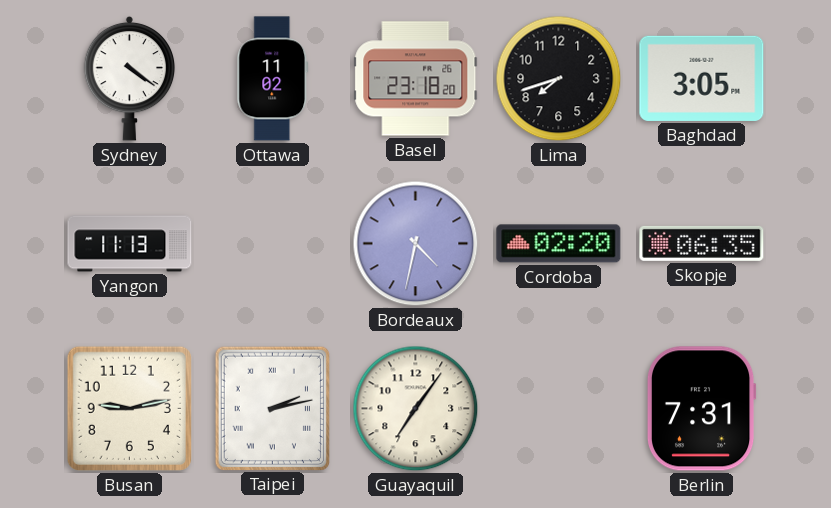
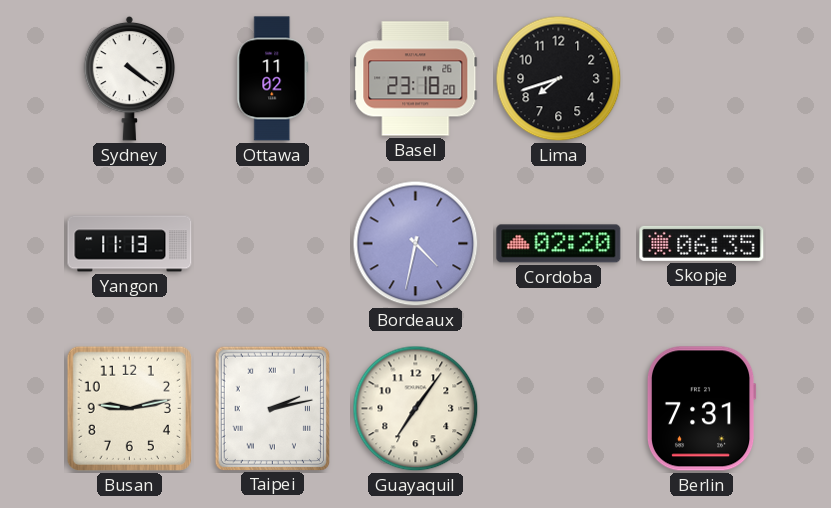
Baghdad: 3:05 -> none (702, 78)
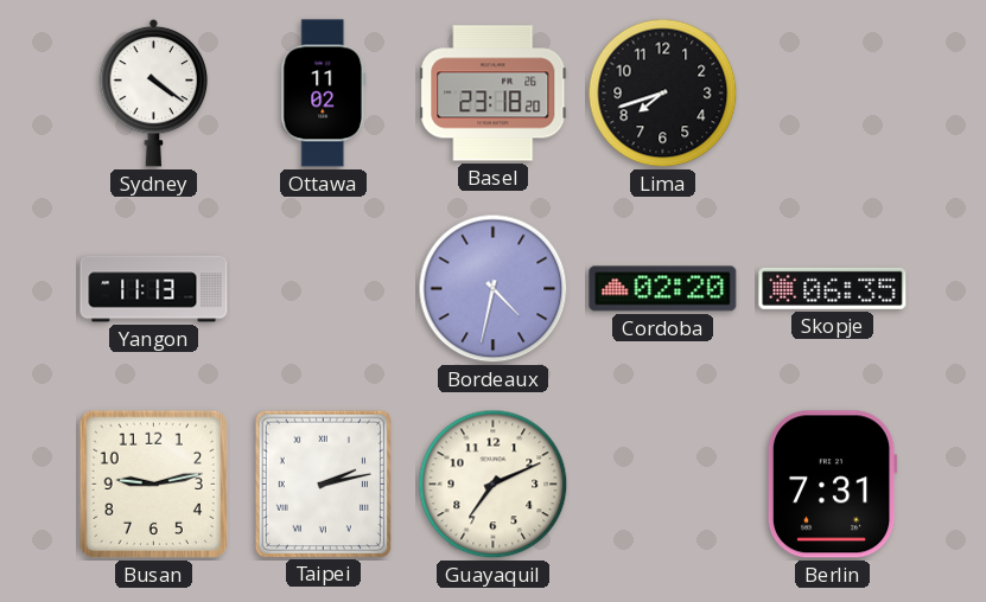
Guayaquil: 7:06 -> 7:11 (494, 485)
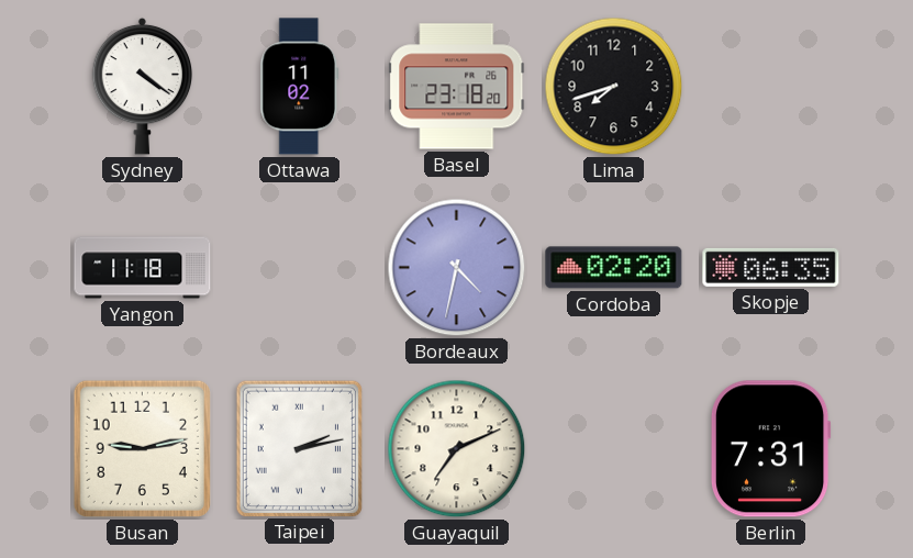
Yangon: 11:13 -> 11:18 (143, 268)
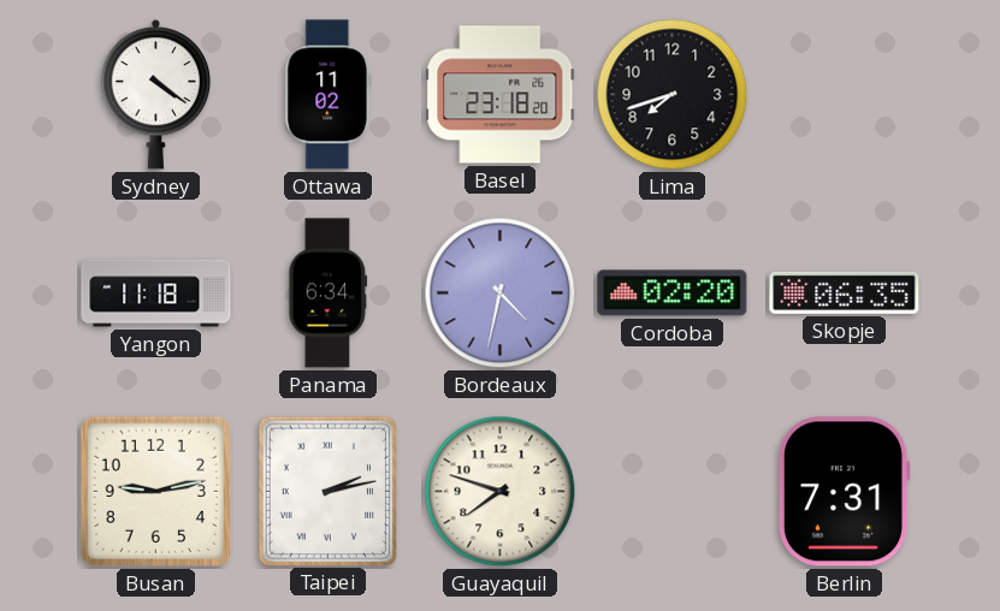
Panama: none -> 6:34 (329, 293)
Guayaquil: 7:11 -> 7:48 (501, 492)
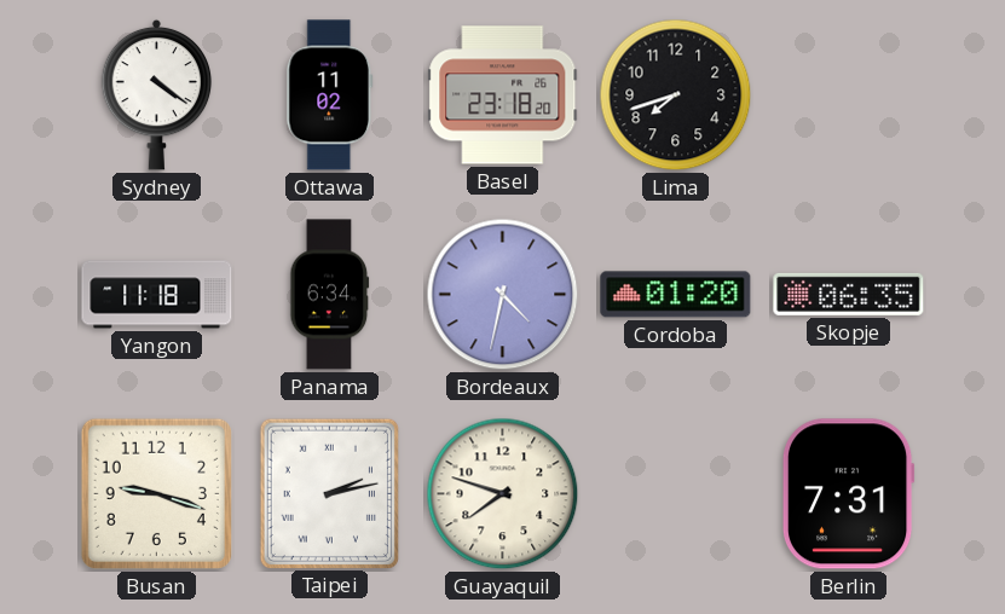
Cordoba: 02:20 -> 01:20 (676, 295)
Busan: 9:13 -> 9:18 (156, 493)
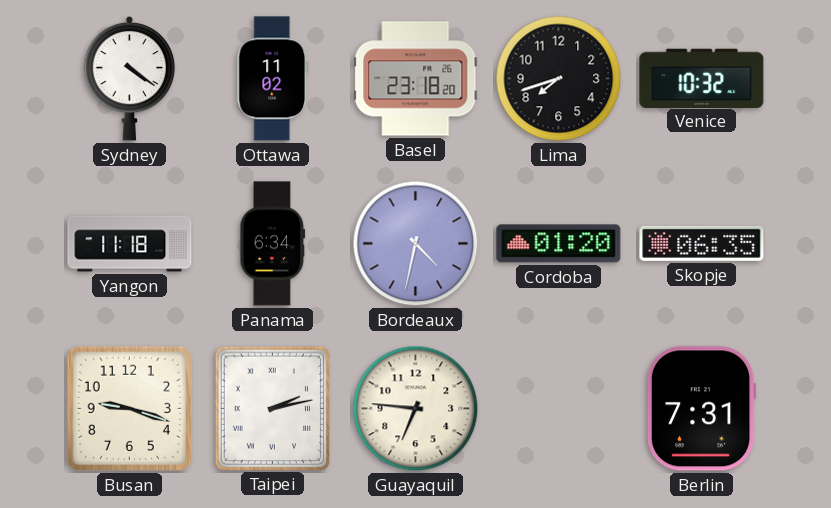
Venice: none -> 10:32 (702, 78)
Guayaquil: 7:48 -> 6:46 (416, 409)
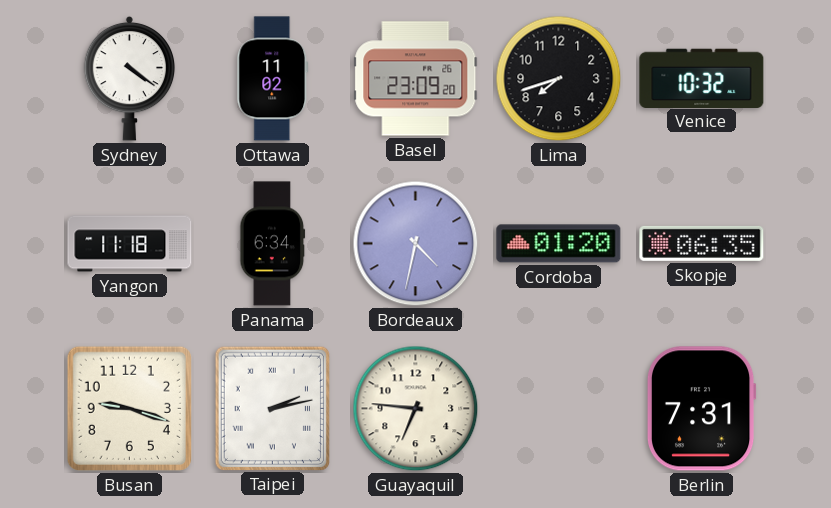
Basel: 23:18 -> 23:09 (416, 79)
